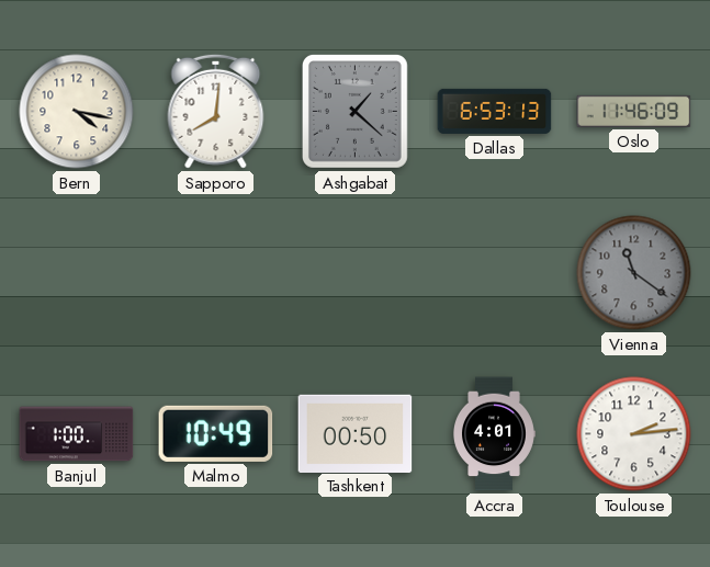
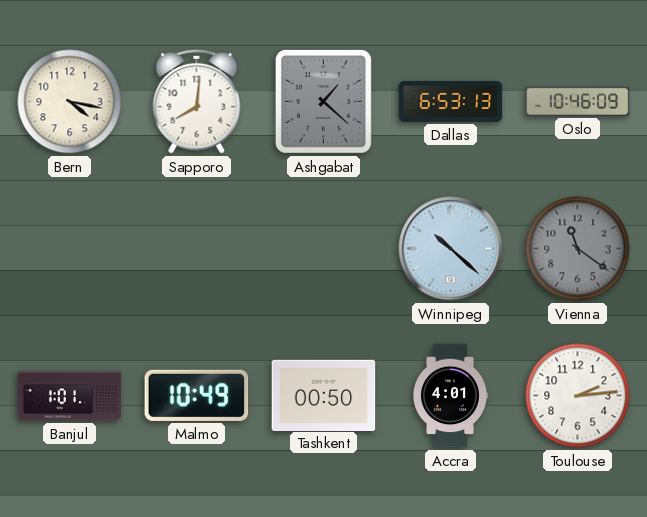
Oslo: 11:46 -> 10:46 (578, 101)
Winnipeg: none -> 10:22 (451, 249)
Banjul: 1:00 -> 1:01 (70, 396)
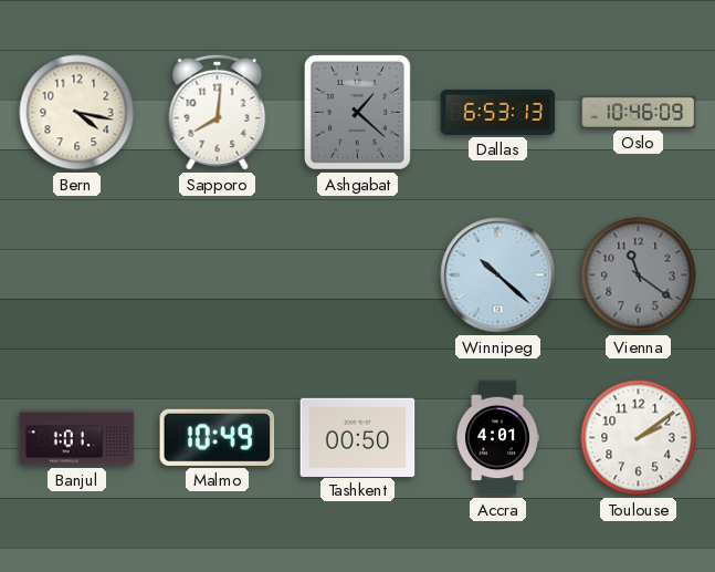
Toulouse: 2:14 -> 2:09 (639, 438)
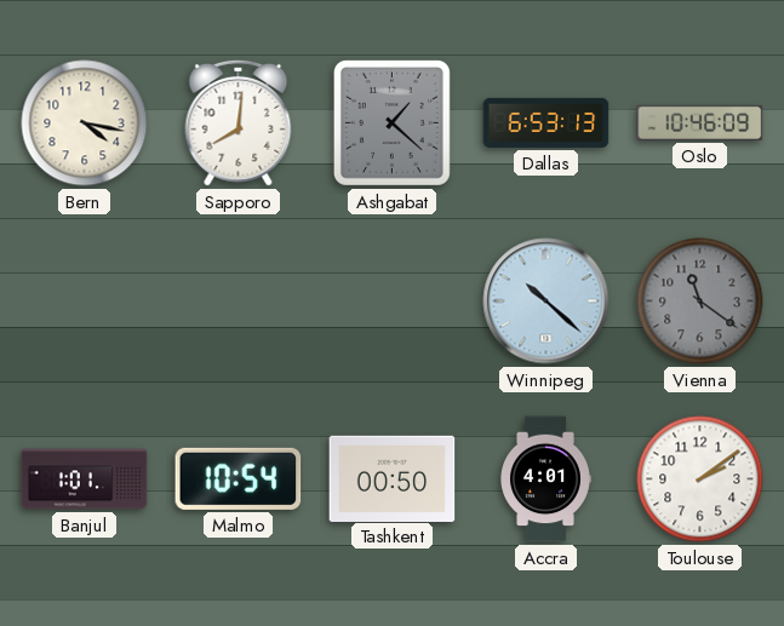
Malmo: 10:49 -> 10:54 (239, 478)
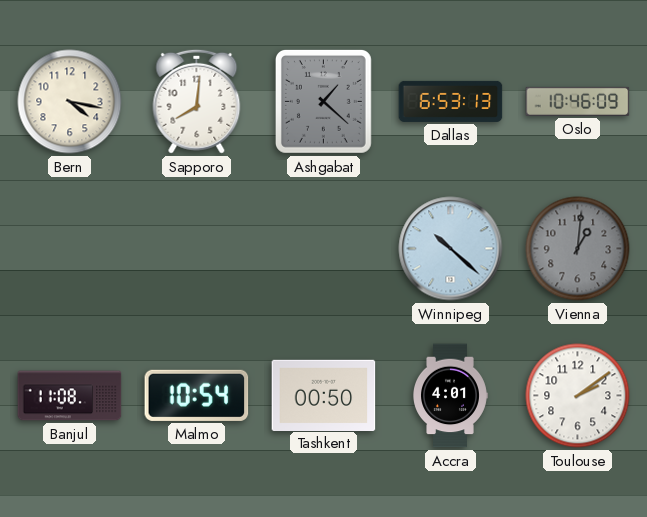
Vienna: 11:21 -> 1:01 (578, 249)
Banjul: 1:01 -> 11:08 (70, 396)
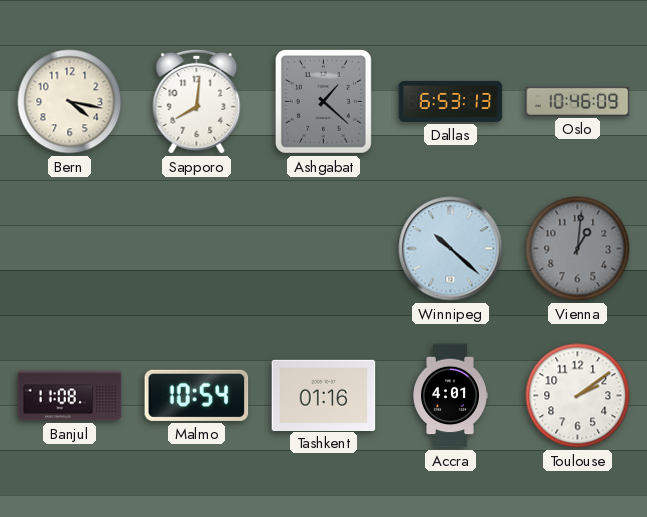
Tashkent: 00:50 -> 01:16 (324, 395)
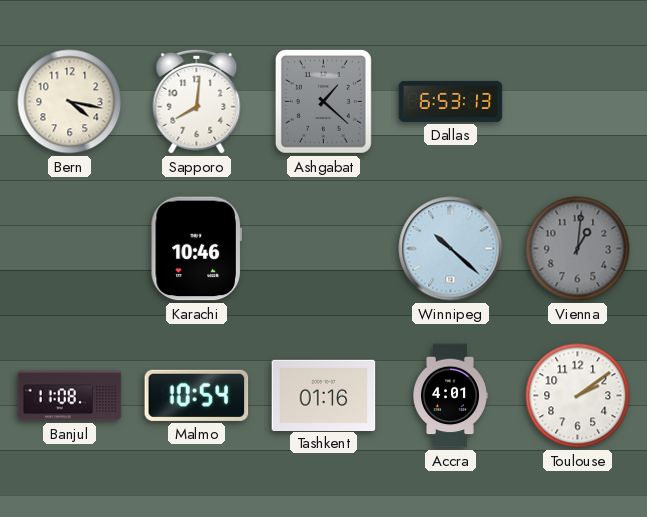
Oslo: 10:46 -> none (578, 101)
Karachi: none -> 10:46 (196, 249)
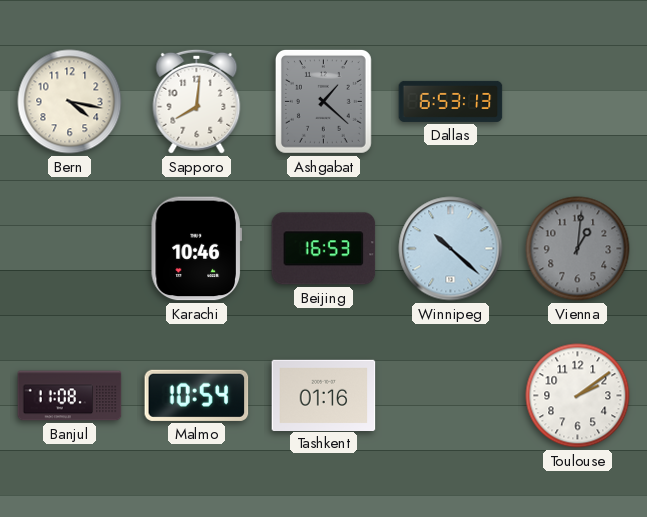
Beijing: none -> 16:53 (324, 249)
Accra: 4:01 -> none (451, 396)
